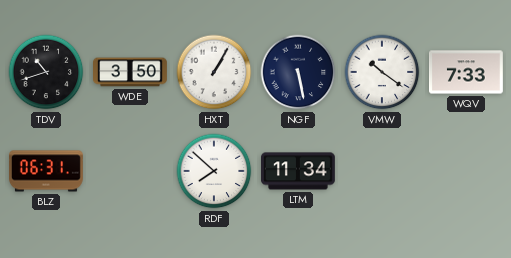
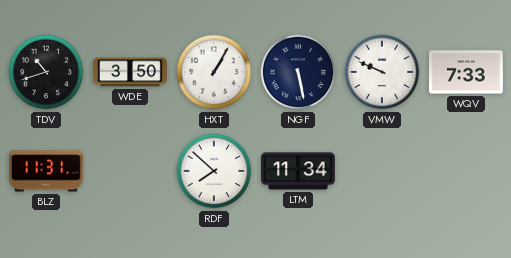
VMW: 10:21 -> 9:49 (382, 72)
BLZ: 06:31 -> 11:31 (47, 171)
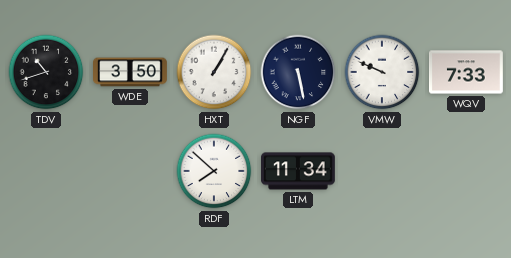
BLZ: 11:31 -> none (47, 171)
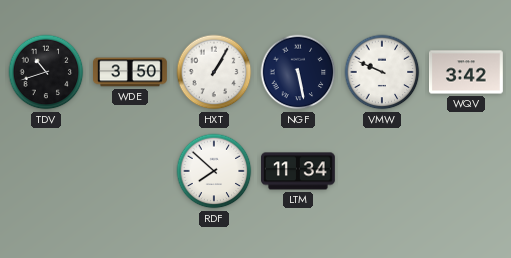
WQV: 7:33 -> 3:42 (467, 72)
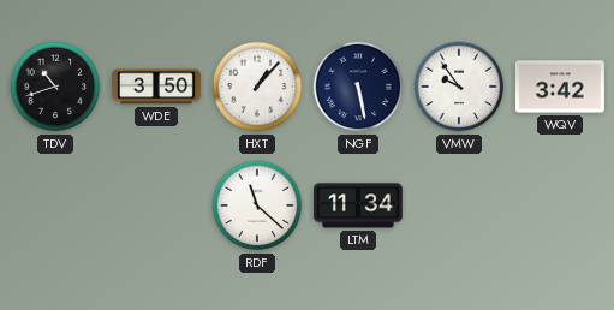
HXT: 1:05 -> 1:07 (257, 87)
VMW: 9:49 -> 9:54 (459, 87)
RDF: 7:52 -> 11:22 (257, 205)
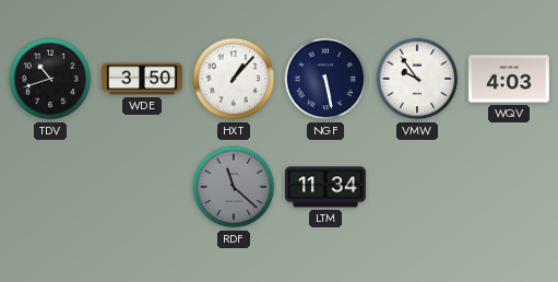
WQV: 3:42 -> 4:03 (510, 79)
RDF dial: white -> grey (234, 187)
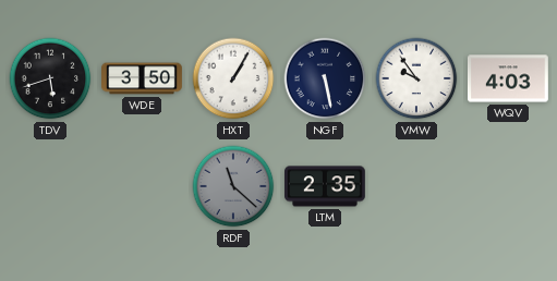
TDV: 10:42 -> 5:42 (50, 78)
HXT: 1:07 -> 1:05 (233, 78)
LTM: 11:34 -> 2:35 (326, 186)
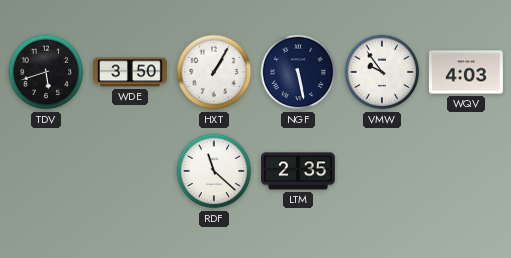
RDF dial: grey -> white (214, 171)
